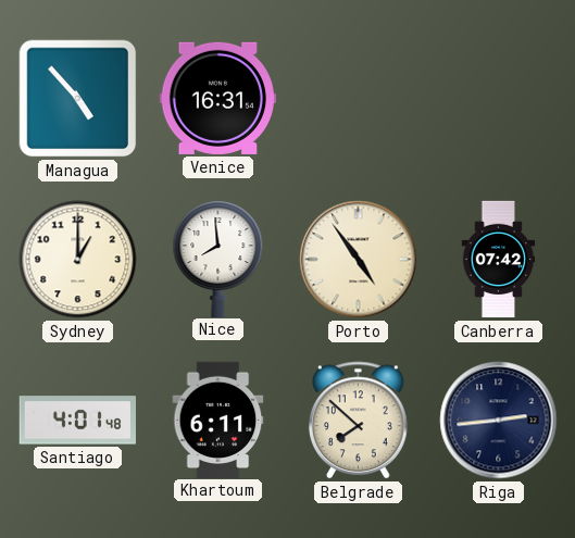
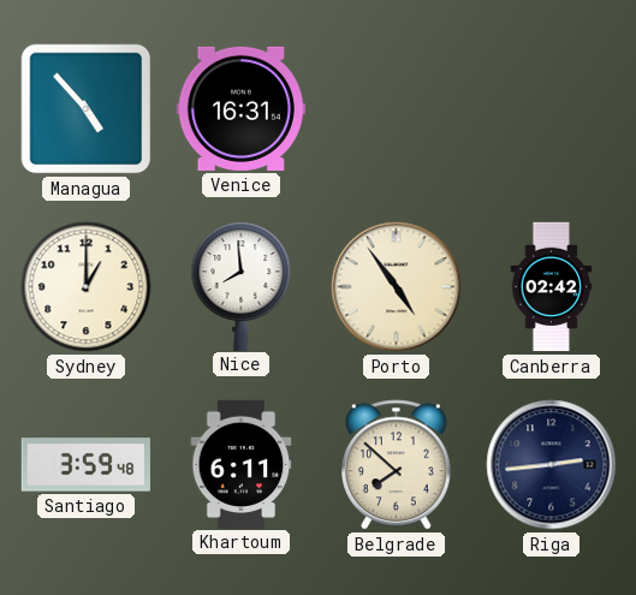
Canberra: 07:42 -> 02:42 (552, 287)
Santiago: 4:01 -> 3:59 (85, 465)
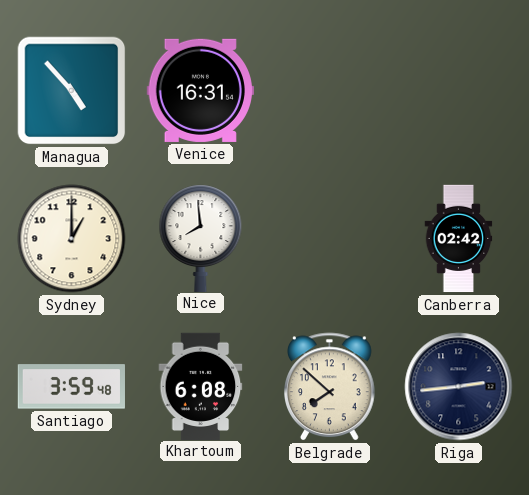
Porto: 4:54 -> none (397, 287)
Khartoum: 6:11 -> 6:08 (201, 386)
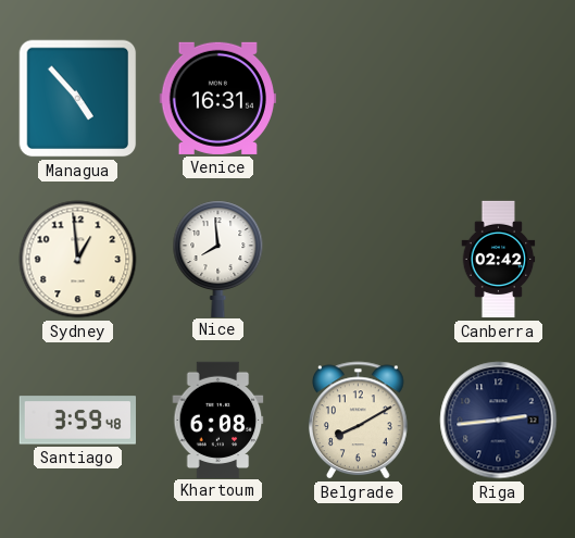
Sydney: 1:00 -> 12:59 (78, 260)
Belgrade: 7:52 -> 8:10 (359, 421)
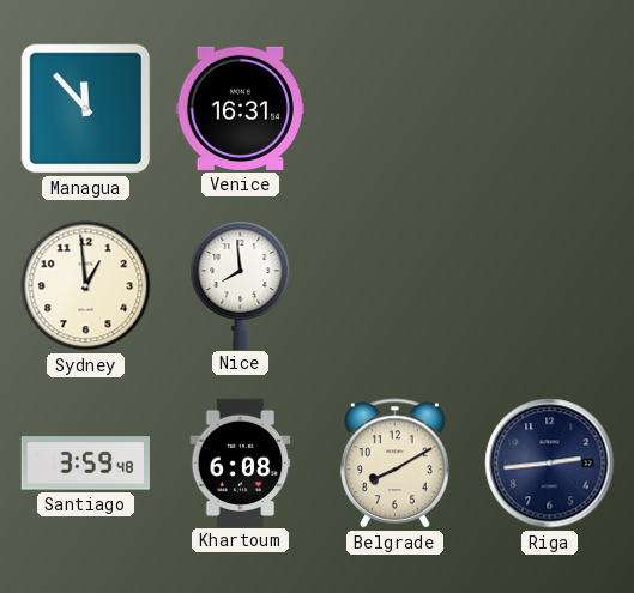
Managua: 4:53 -> 11:53 (86, 109)
Canberra: 02:42 -> none (499, 260)
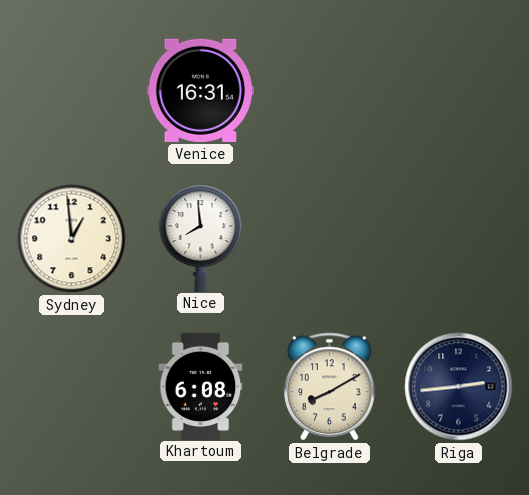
Managua: 11:53 -> none (86, 109)
Santiago: 3:59 -> none (85, 464)
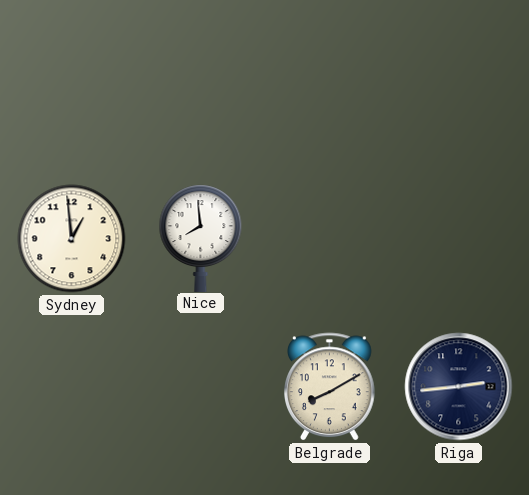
Venice: 16:31 -> none (200, 90)
Khartoum: 6:08 -> none (201, 386)
